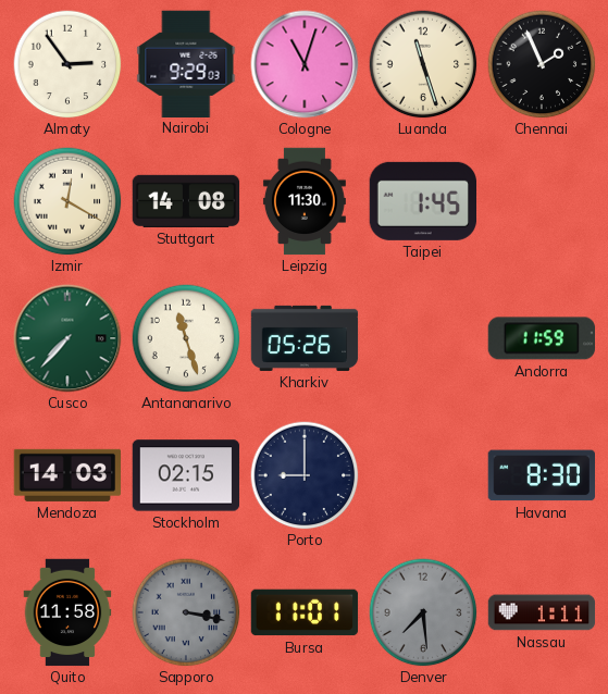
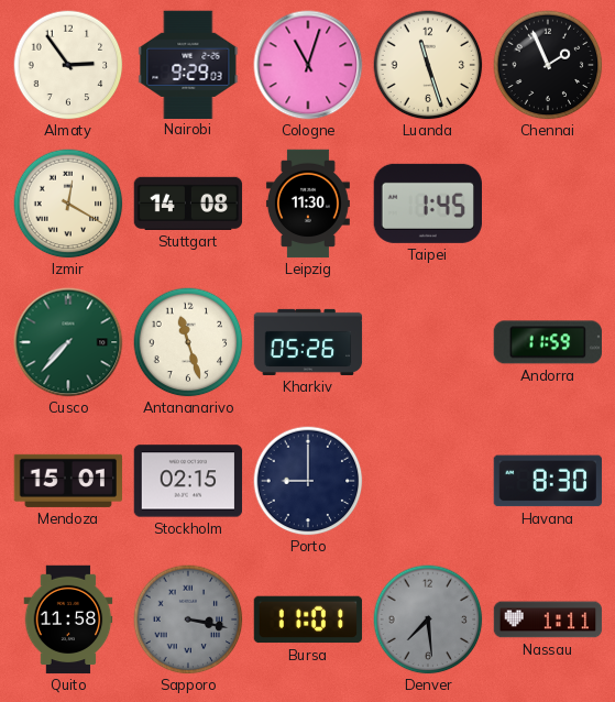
Mendoza: 14:03 -> 15:01 (68, 481)
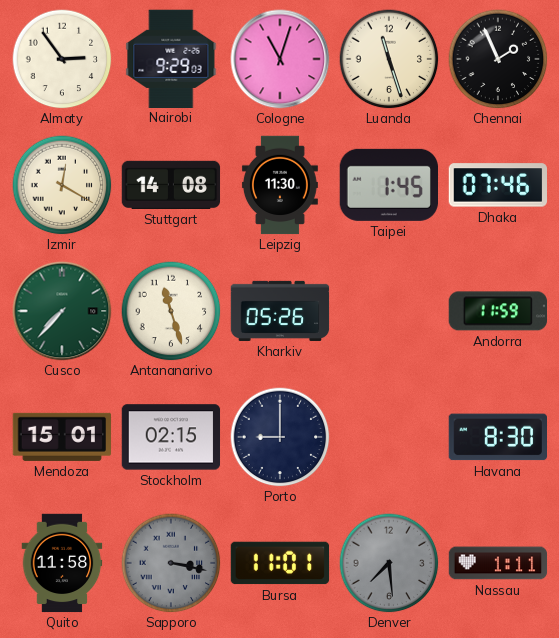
Dhaka: none -> 07:46 (497, 185)
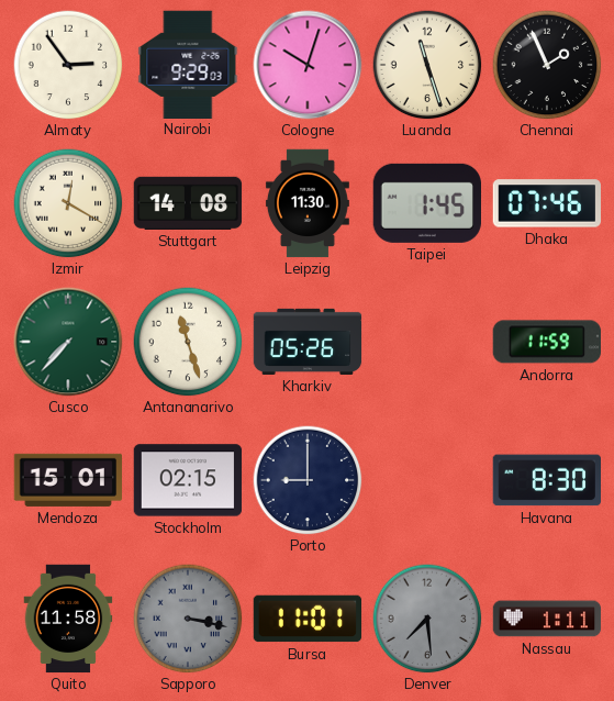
Cologne: 11:03 -> 10:03 (308, 65)
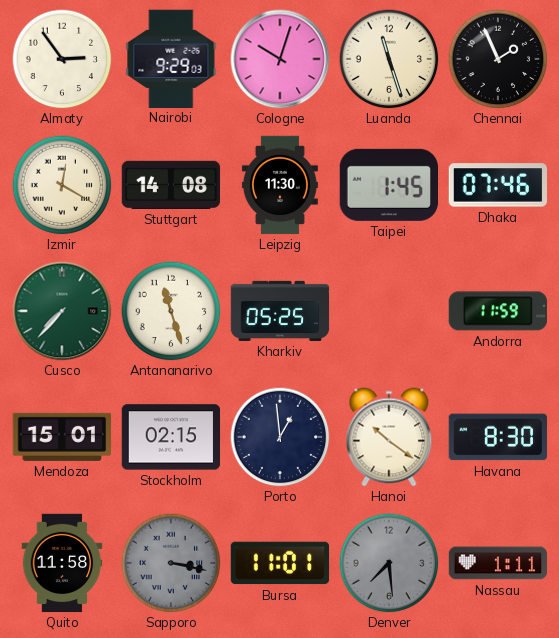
Kharkiv: 05:26 -> 05:25 (280, 311)
Porto: 9:00 -> 12:59 (280, 437)
Hanoi: none -> 10:21 (389, 437)
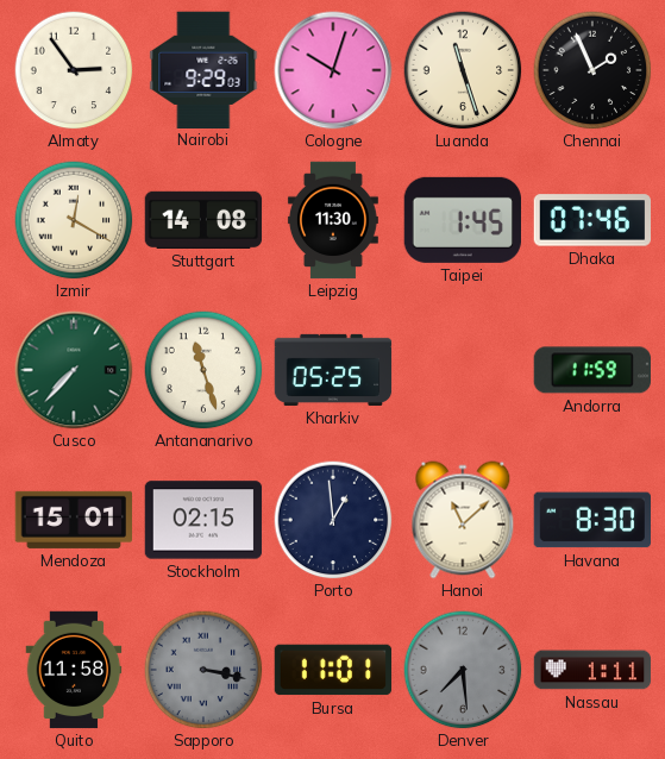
Hanoi: 10:21 -> 11:08 (463, 520)
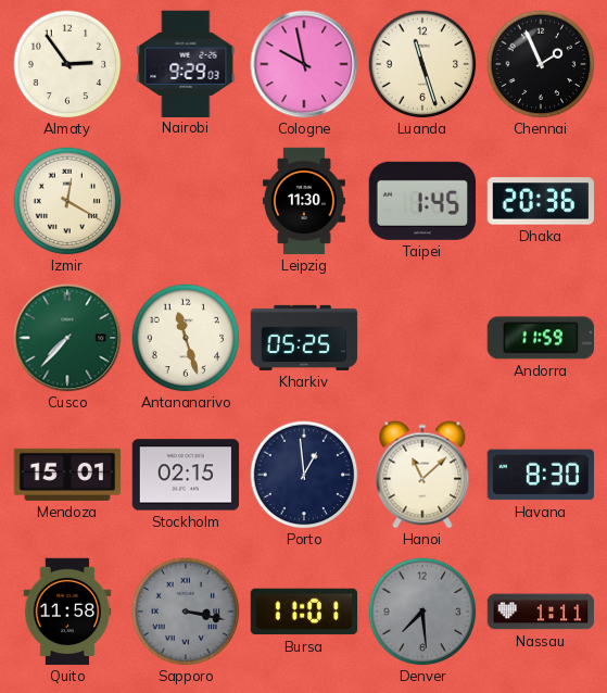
Cologne: 10:03 -> 9:58 (304, 64)
Stuttgart: 14:08 -> none (203, 220)
Dhaka: 07:46 -> 20:36 (540, 201)
